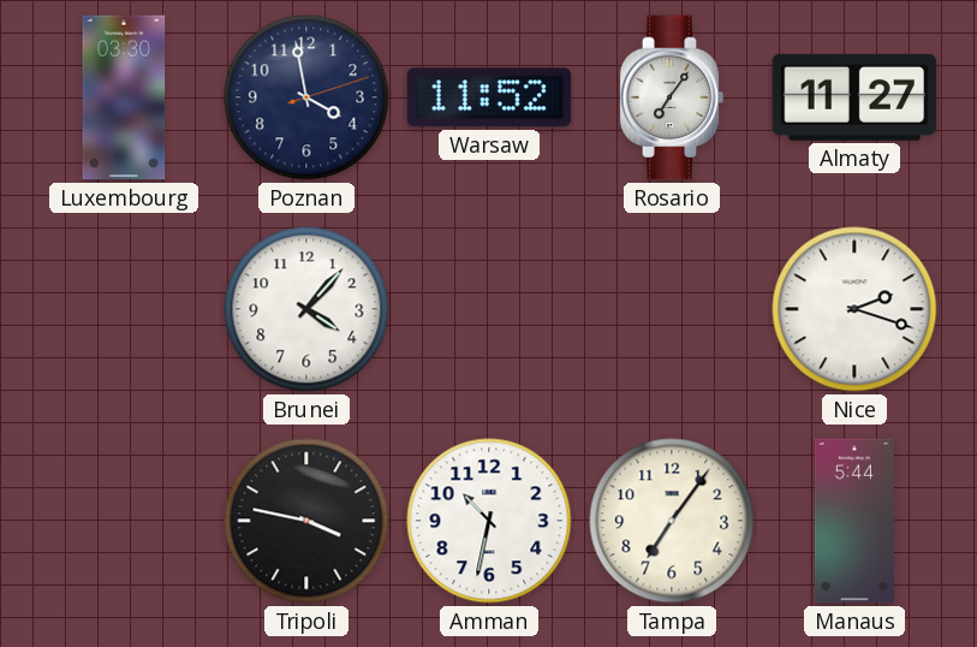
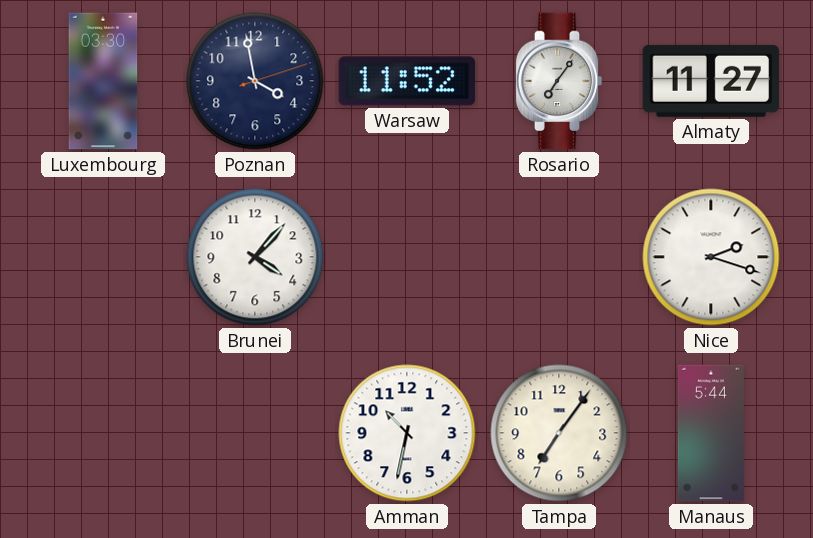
Tripoli: 3:47 -> none (306, 521)
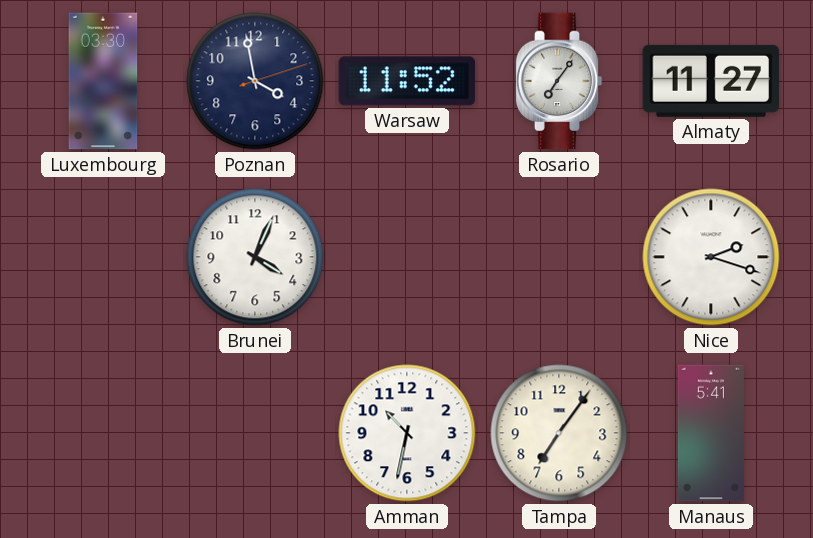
Brunei: 4:07 -> 4:04 (255, 257)
Manaus: 5:44 -> 5:41 (711, 433)
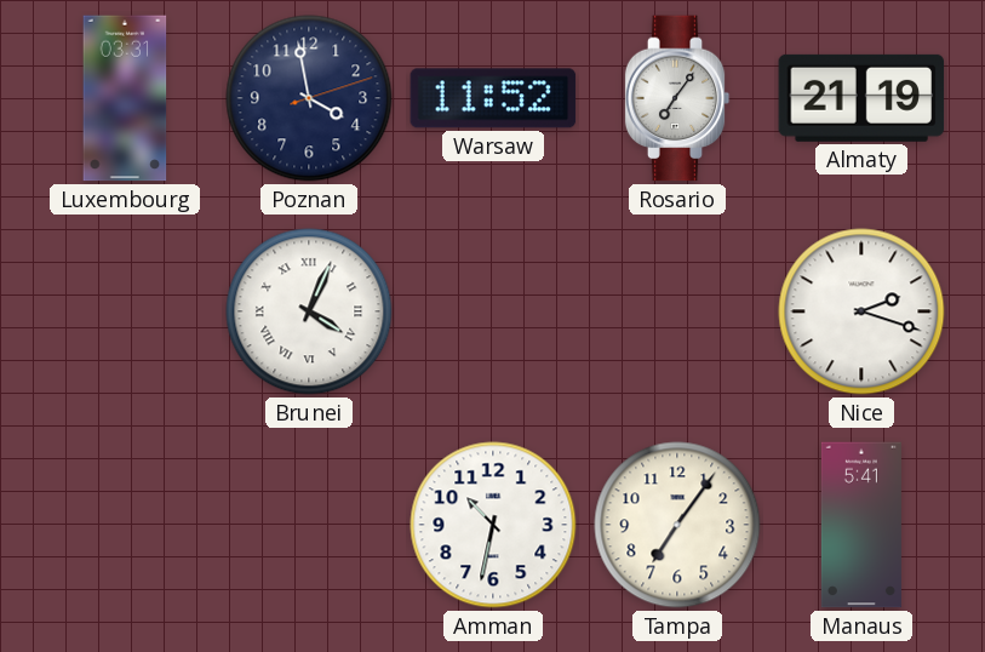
Luxembourg: 03:30 -> 03:31 (125, 98)
Almaty: 11:27 -> 21:19 (861, 98)
Brunei numerals: Arabic -> Roman (309, 311)
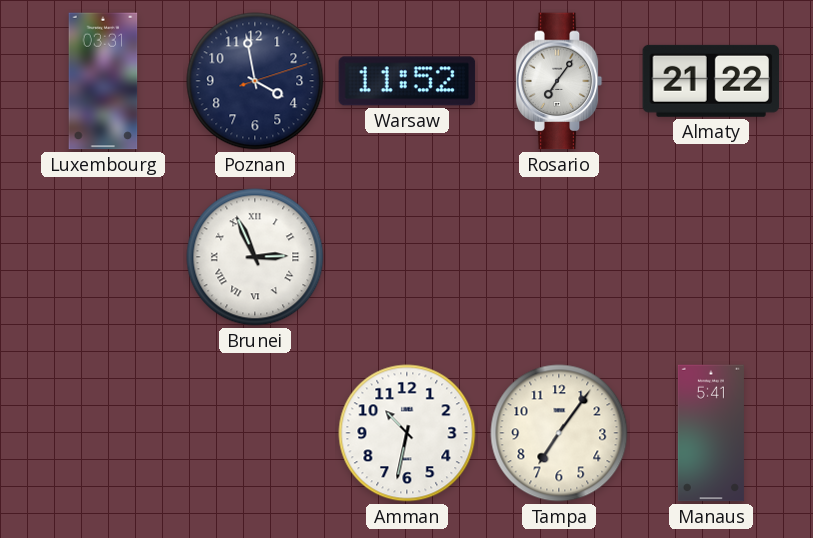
Almaty: 21:19 -> 21:22 (711, 81)
Brunei: 4:04 -> 2:56 (255, 257)
Nice: 2:18 -> none (861, 311)
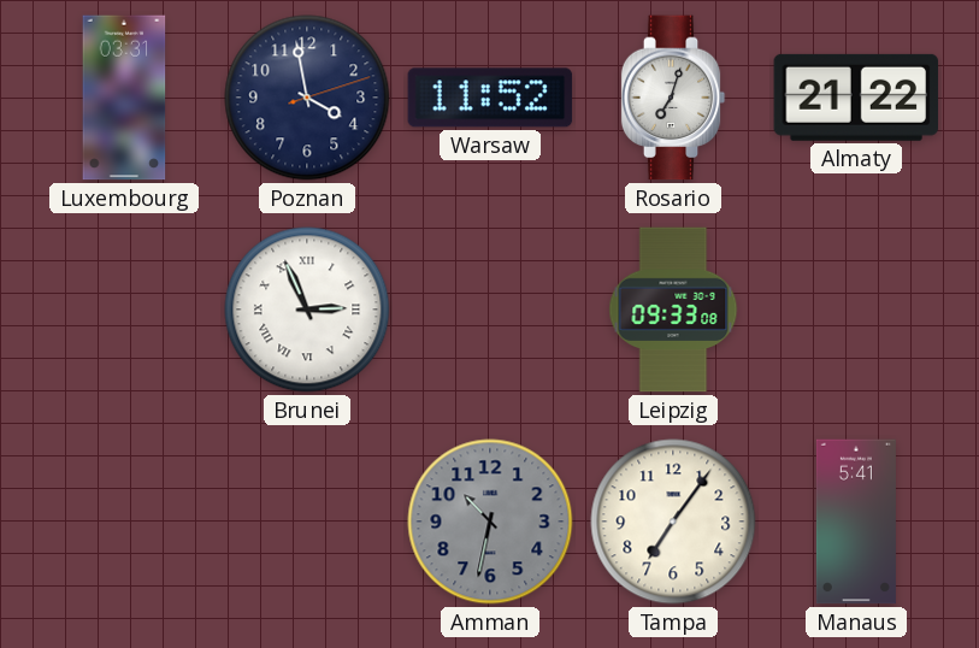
Rosario: 7:06 -> 7:03 (673, 98)
Leipzig: none -> 09:33 (673, 310)
Amman dial: white -> grey (490, 522)
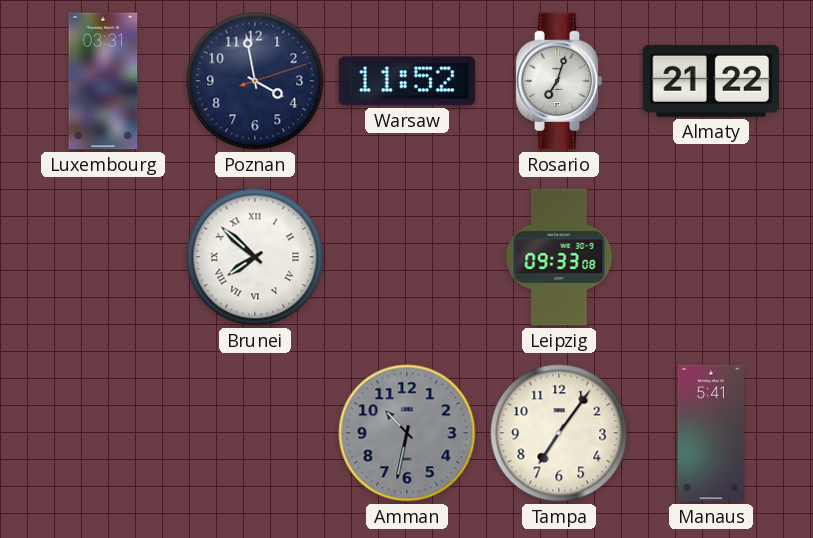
Brunei: 2:56 -> 7:52 (255, 257)
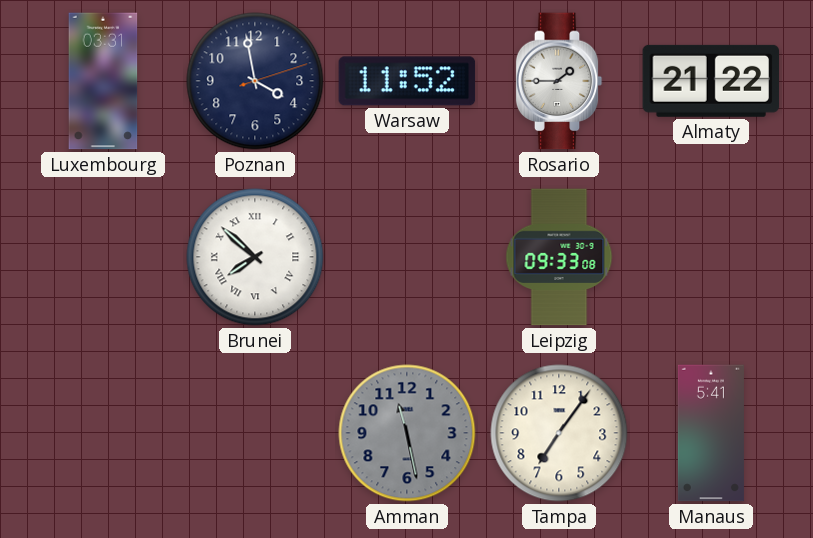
Rosario: 7:03 -> 1:45 (559, 81)
Amman: 10:32 -> 11:28 (407, 433)
